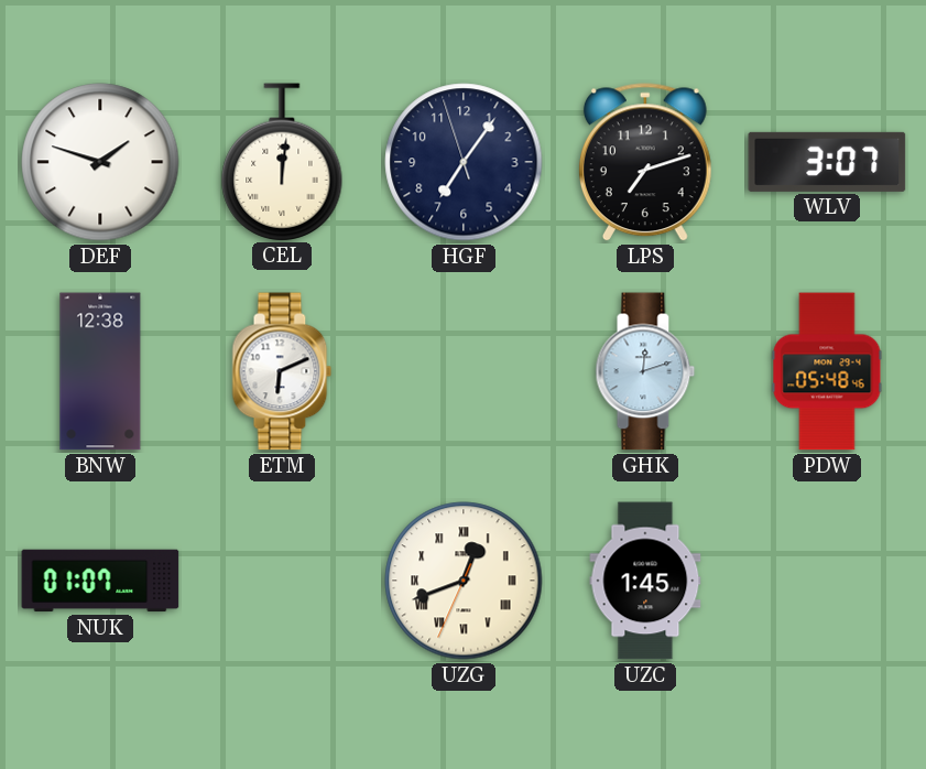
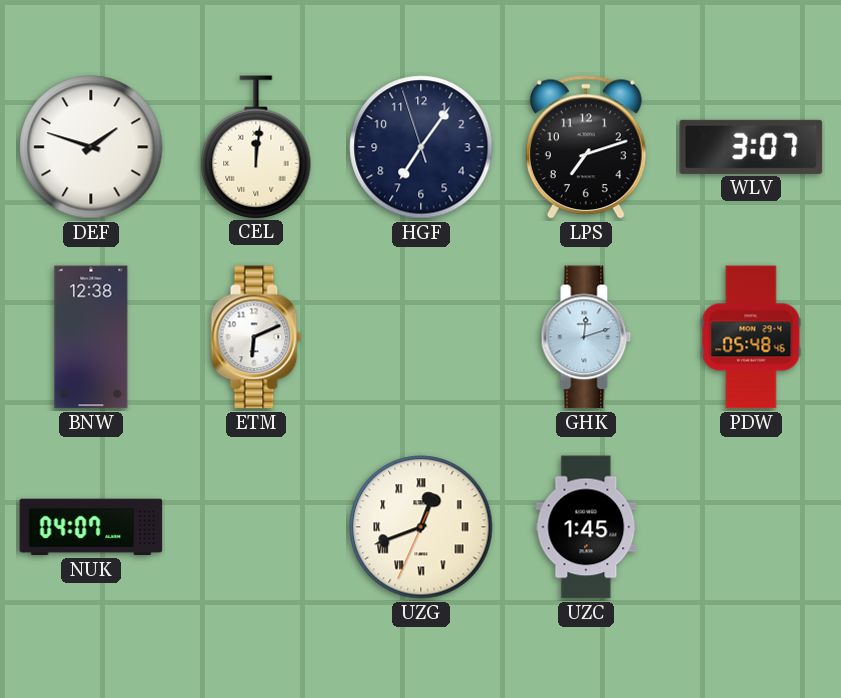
NUK: 01:07 -> 04:07 (91, 527)
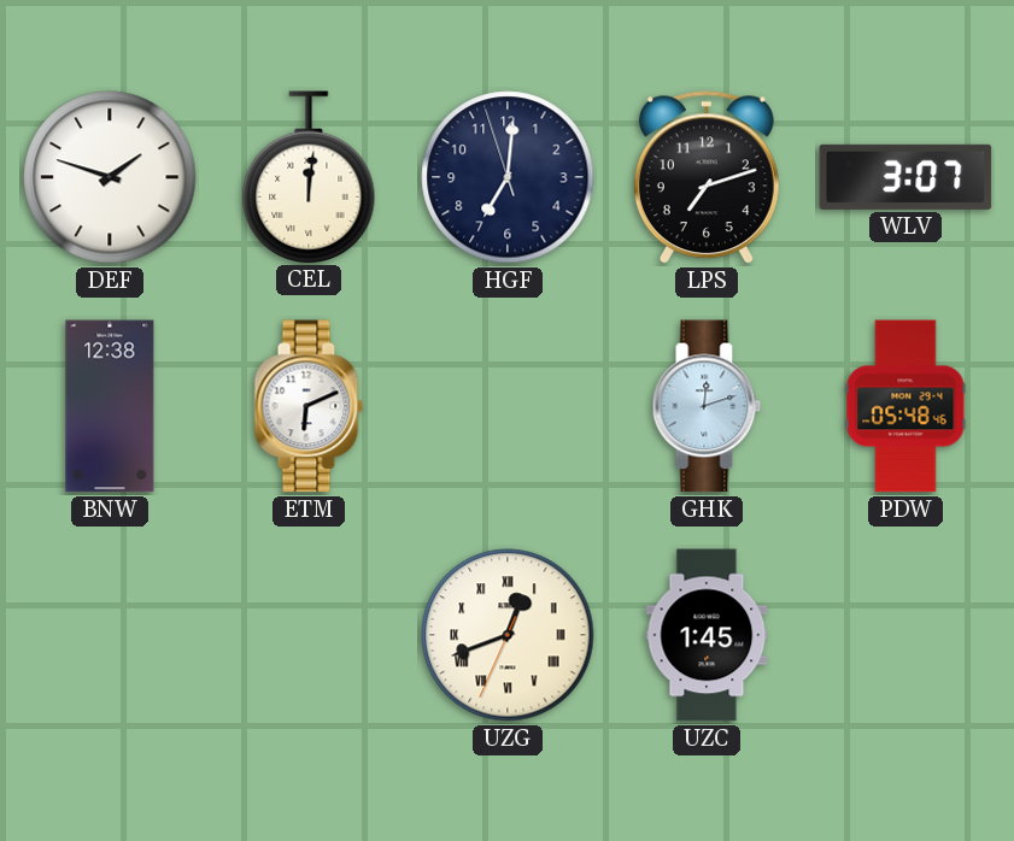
HGF: 7:05 -> 7:00 (508, 177)
NUK: 04:07 -> none (91, 527)
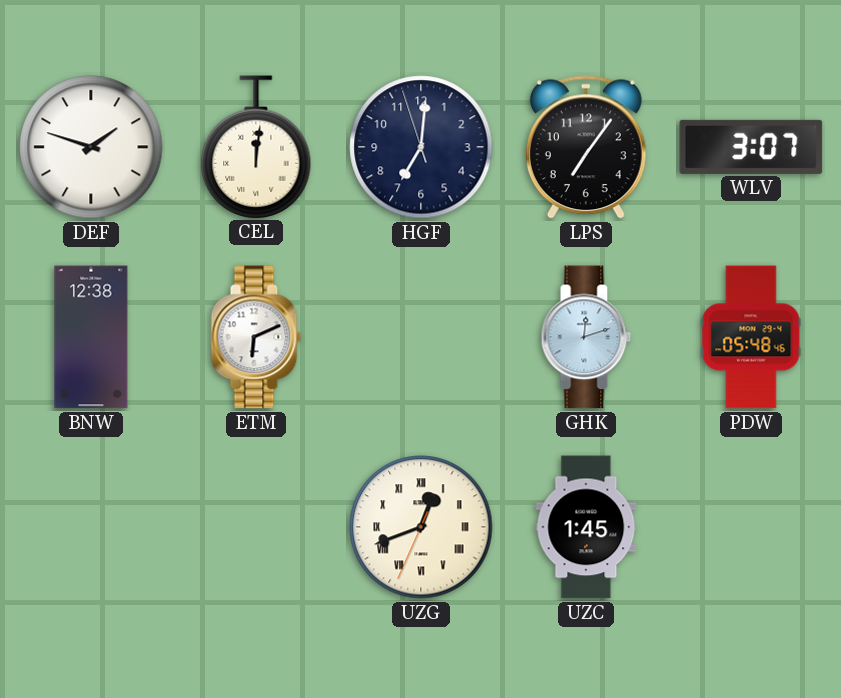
LPS: 7:12 -> 7:06 (586, 148)
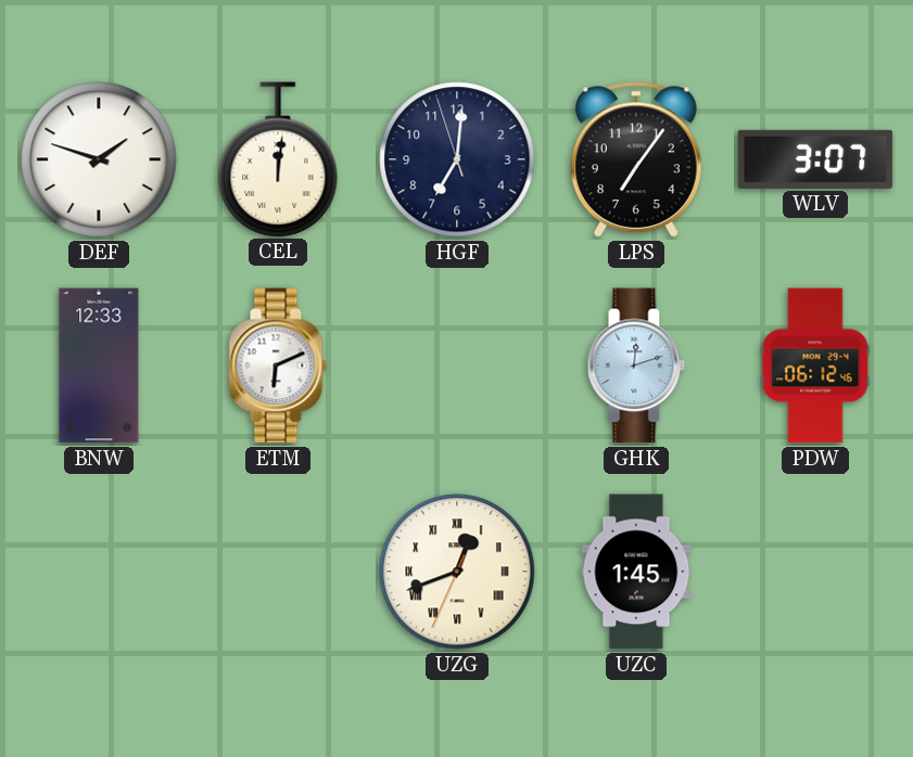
BNW: 12:38 -> 12:33 (99, 365)
PDW: 05:48 -> 06:12 (815, 365)
